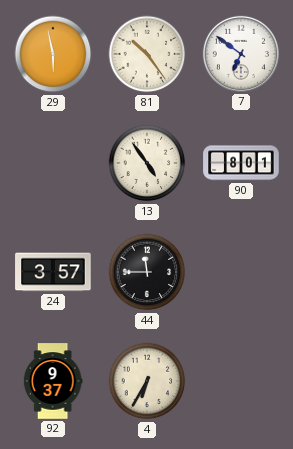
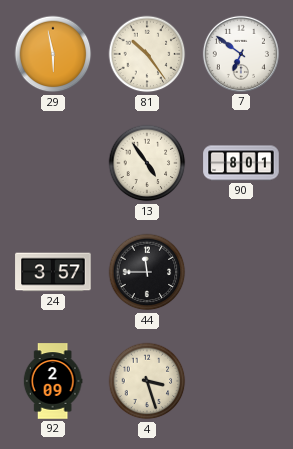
92: 9:37 -> 2:09 (53, 381)
4: 6:35 -> 3:27 (147, 381)
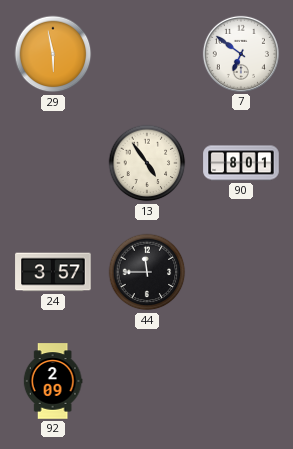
81: 10:24 -> none (147, 54)
4: 3:27 -> none (147, 381)
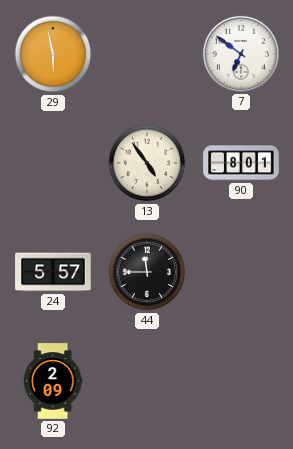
24: 3:57 -> 5:57 (53, 272)
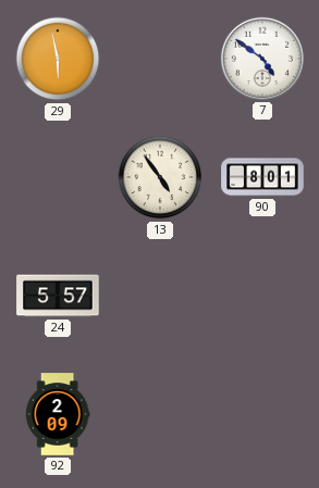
7: 6:51 -> 4:51 (262, 59)
44: 11:45 -> none (147, 272)
